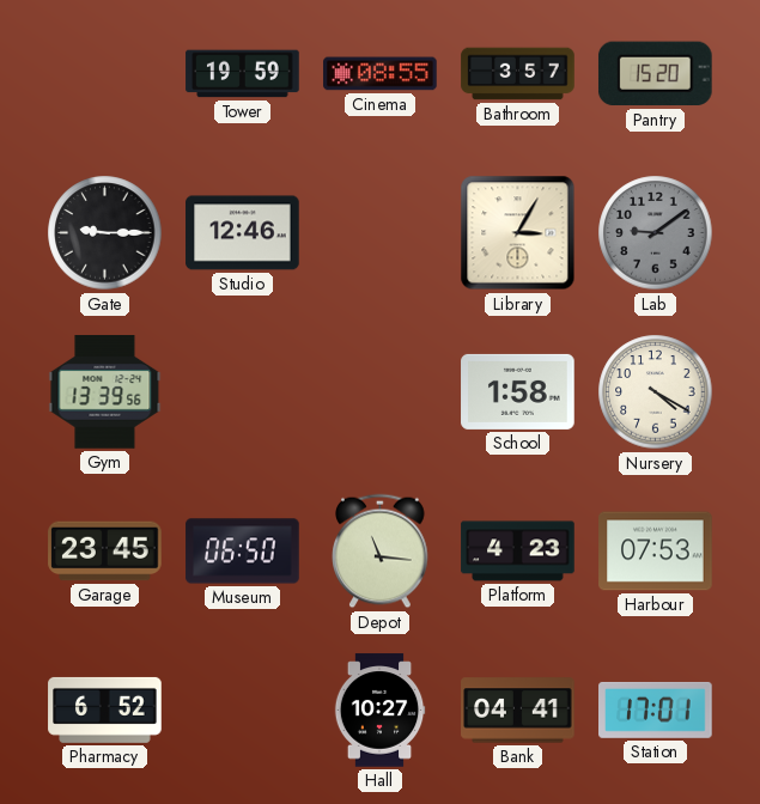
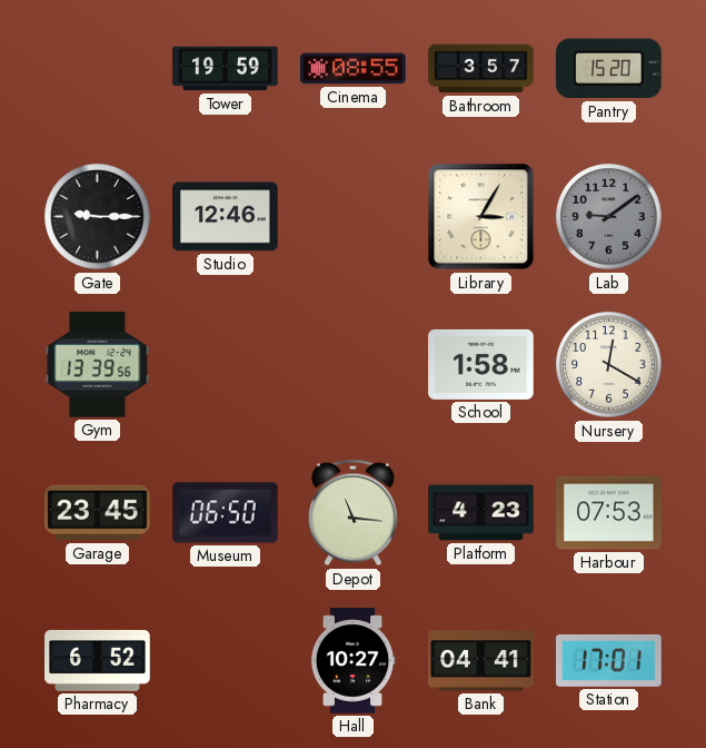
Nursery: 4:20 -> 12:20 (609, 365)
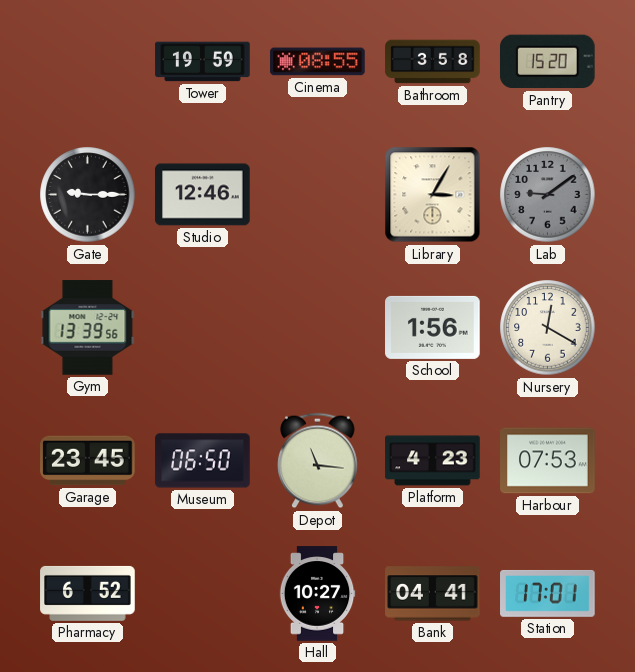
Bathroom: 3:57 -> 3:58 (433, 62)
School: 1:58 -> 1:56 (433, 327)
